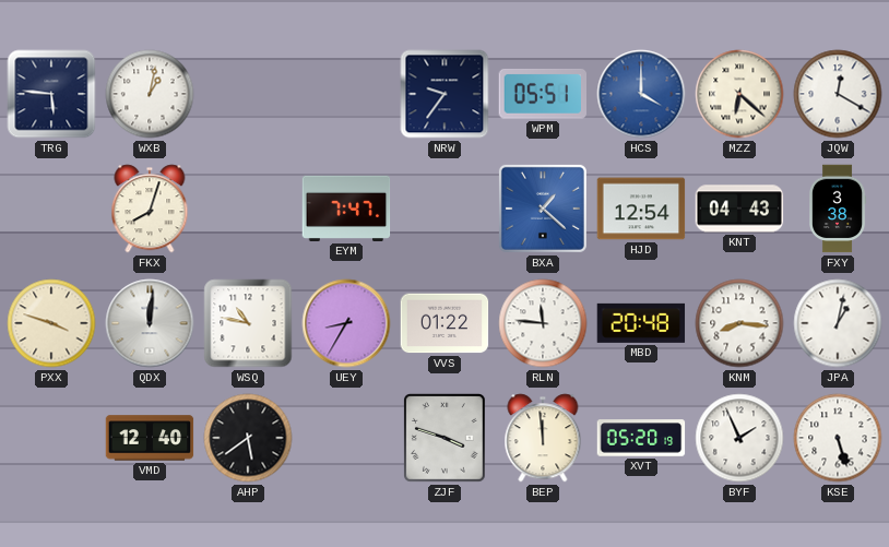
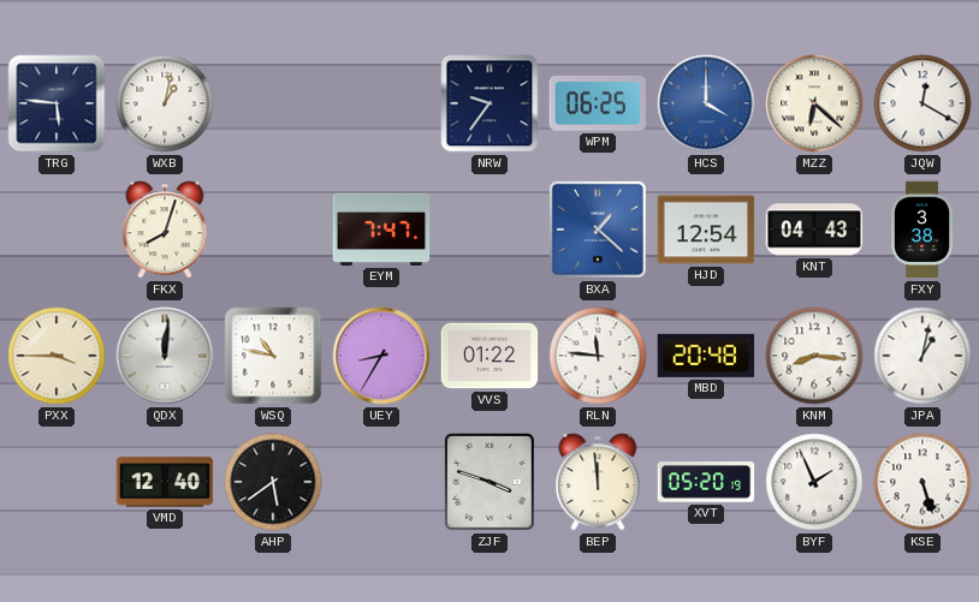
WPM: 05:51 -> 06:25 (597, 103)
PXX: 3:48 -> 3:45 (57, 356)
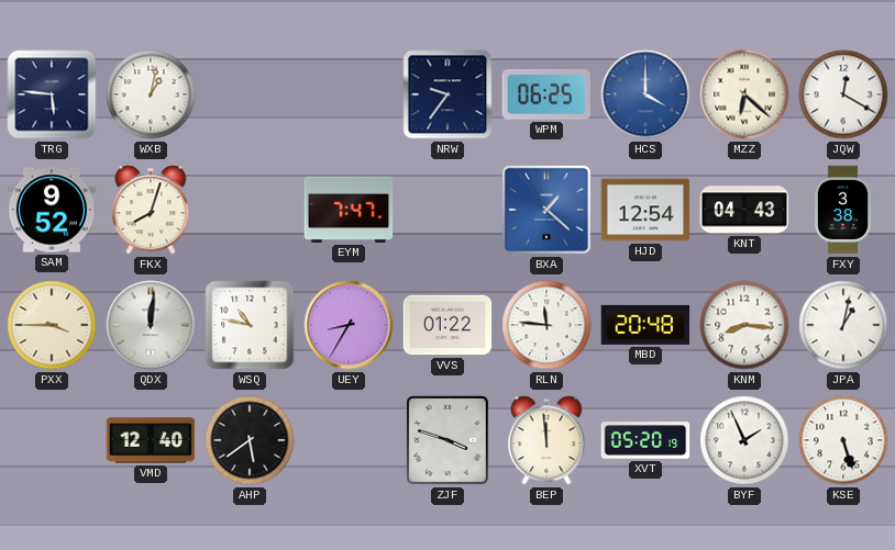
SAM: none -> 9:52 (52, 210)
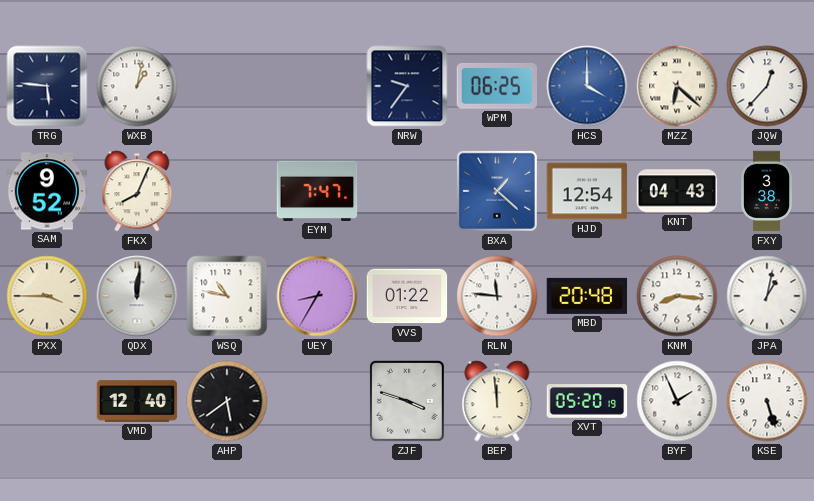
JQW: 12:20 -> 12:37 (767, 86)
FKX: 8:03 -> 8:04 (137, 191)
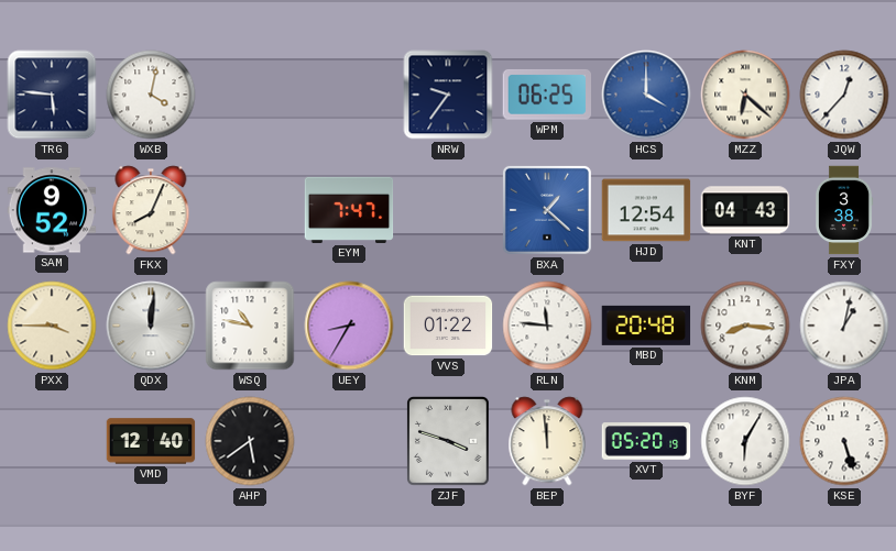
WXB: 1:02 -> 4:02 (151, 95)
BYF: 1:56 -> 6:05 (745, 441)
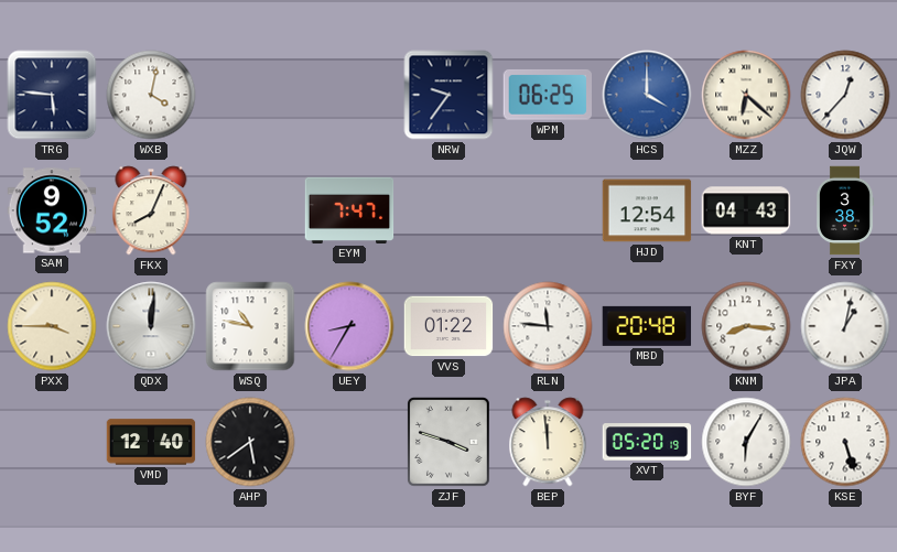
BXA: 1:22 -> none (547, 210)
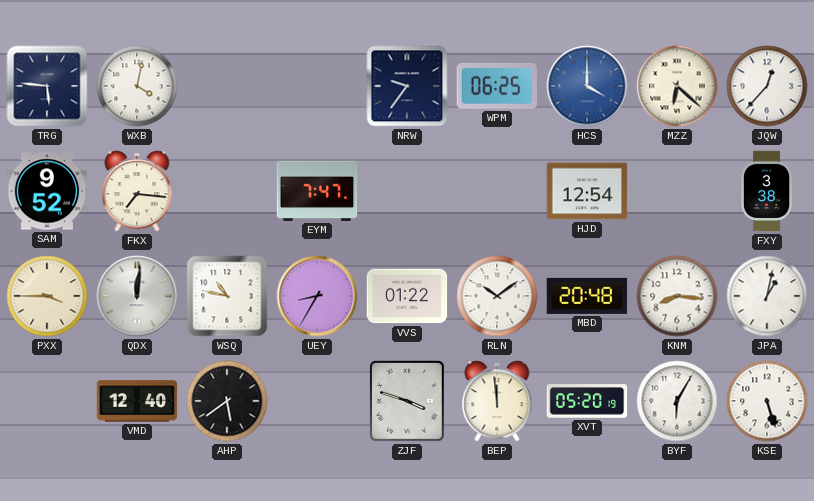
FKX: 8:04 -> 7:16 (137, 191)
KNT: 04:43 -> none (746, 210)
RLN: 11:46 -> 10:09 (497, 296)
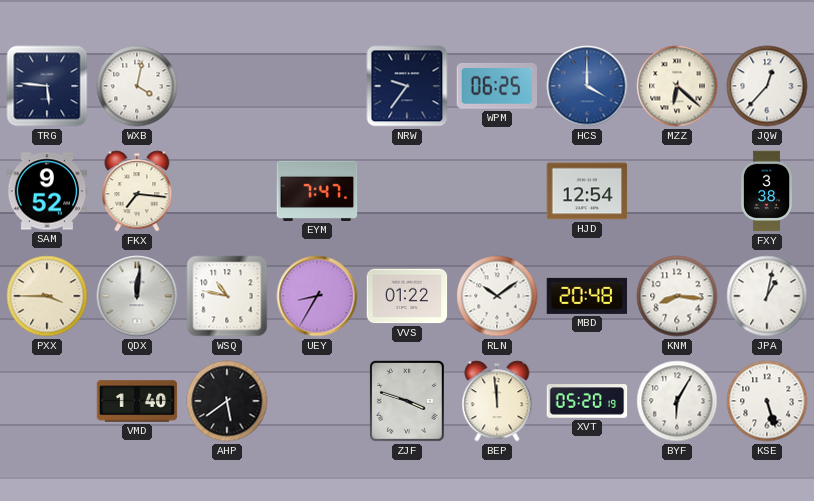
VMD: 12:40 -> 1:40 (137, 401)
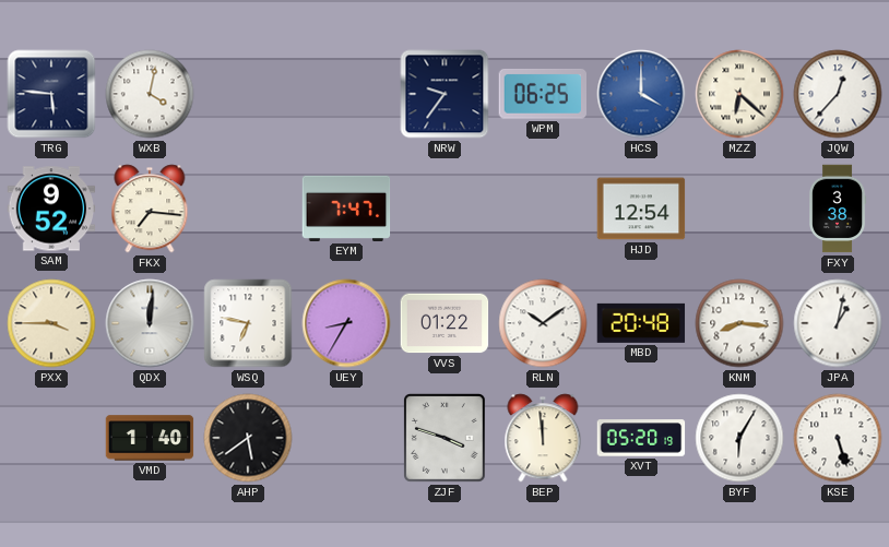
WSQ: 10:47 -> 6:47 (248, 323)
